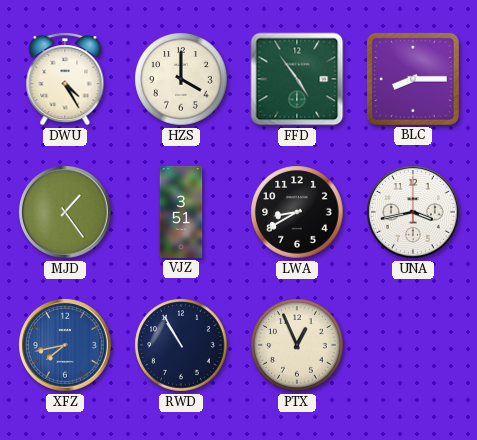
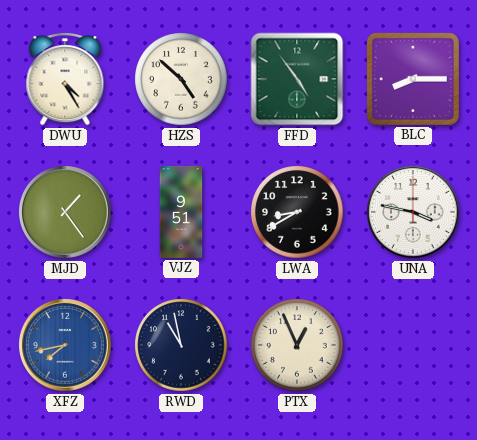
HZS: 4:00 -> 4:52 (181, 79)
VJZ: 3:51 -> 9:51 (181, 212)
UNA: 3:43 -> 3:47 (414, 213)
RWD: 10:55 -> 10:58 (181, 345)
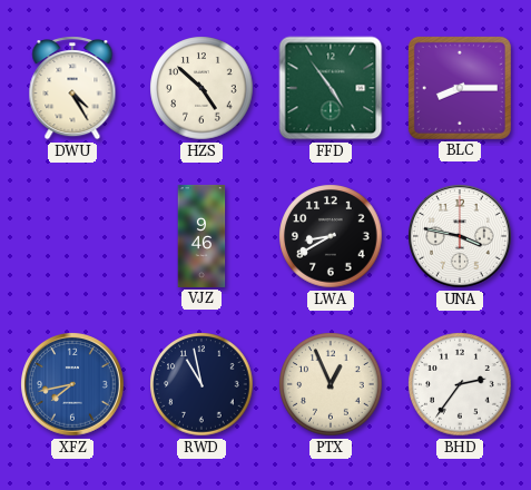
MJD: 1:24 -> none (66, 213)
VJZ: 9:51 -> 9:46 (201, 236)
BHD: none -> 2:36 (460, 384)
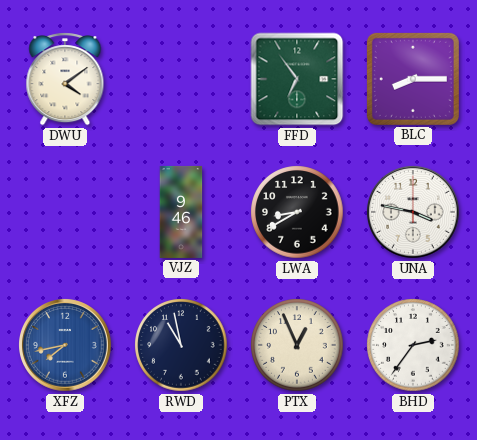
DWU: 4:25 -> 4:09 (65, 79)
HZS: 4:52 -> none (201, 88)
FFD: 4:54 -> 6:54 (297, 79)
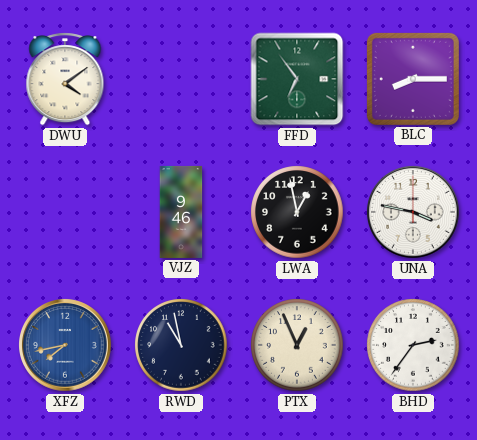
LWA: 8:40 -> 12:58 (297, 212)
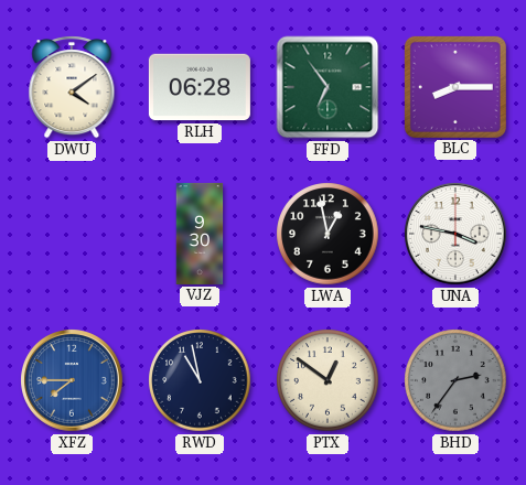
RLH: none -> 06:28 (200, 87)
VJZ: 9:46 -> 9:30 (200, 234)
XFZ: 7:43 -> 7:45 (73, 381)
PTX: 12:56 -> 12:51 (328, 380)
BHD dial: white -> grey (455, 380)
